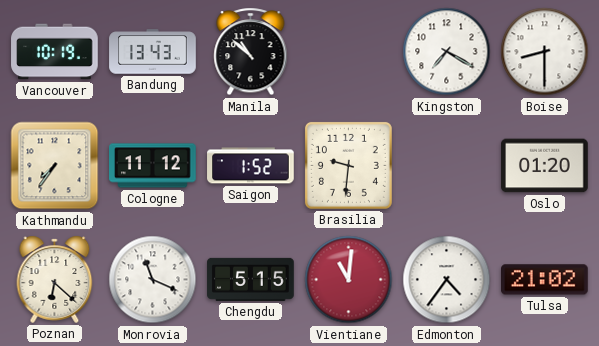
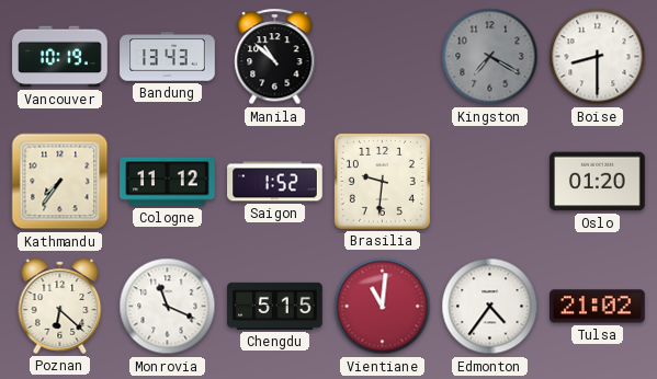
Kingston dial: white -> grey (490, 57)
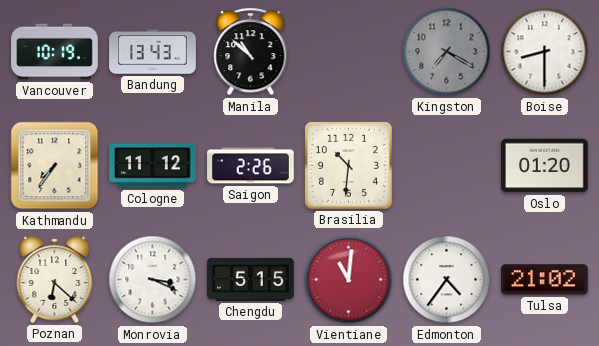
Saigon: 1:52 -> 2:26 (251, 166)
Brasilia: 9:31 -> 10:31 (348, 165)
Monrovia: 11:19 -> 3:19 (153, 280)
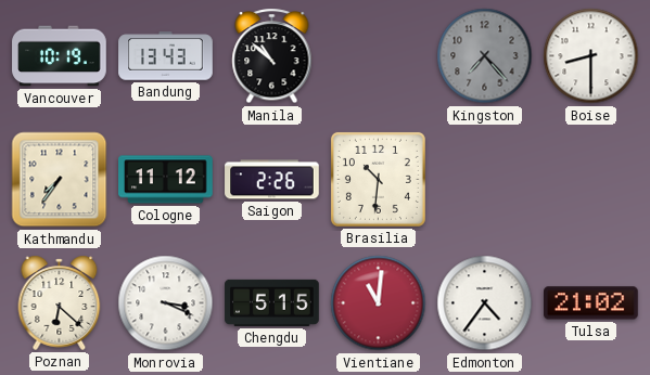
Kingston: 7:20 -> 7:23 (485, 56)
Oslo: 01:20 -> none (545, 166)
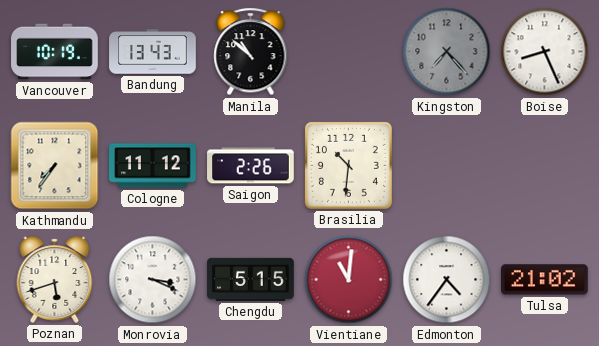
Boise: 8:30 -> 8:26 (545, 52)
Poznan: 6:22 -> 5:42 (55, 279)
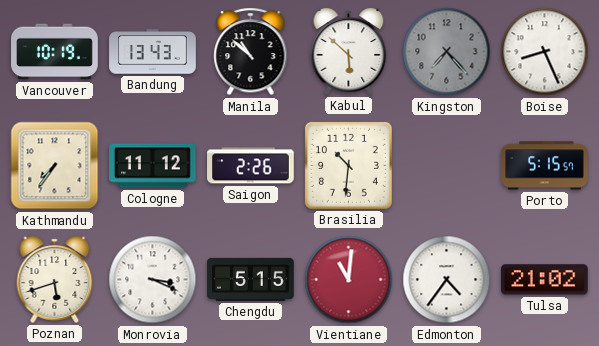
Kabul: none -> 5:52 (349, 51)
Porto: none -> 5:15 (545, 166)
